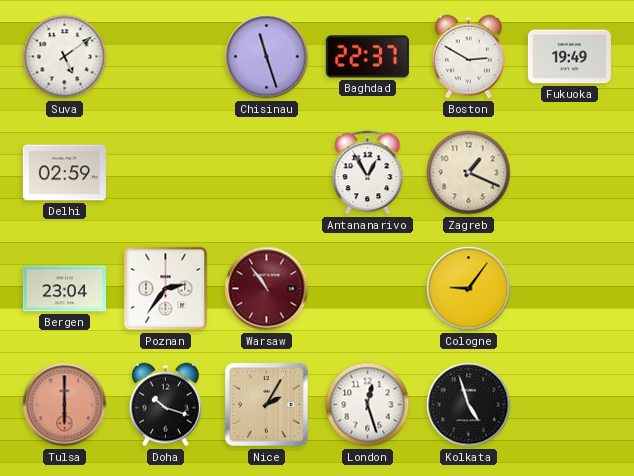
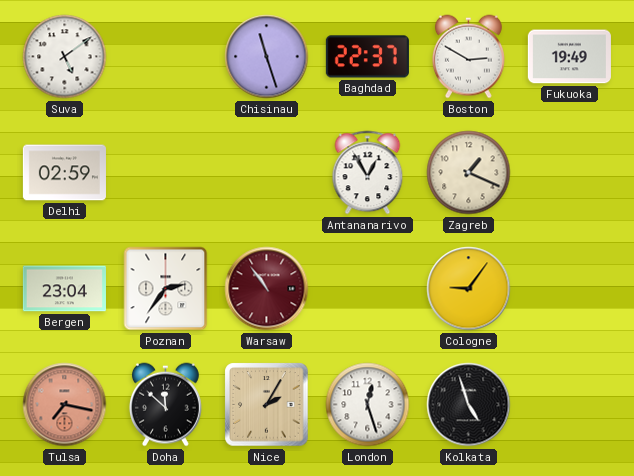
Tulsa: 6:00 -> 7:17 (65, 405)
Doha: 10:18 -> 11:52 (165, 405)
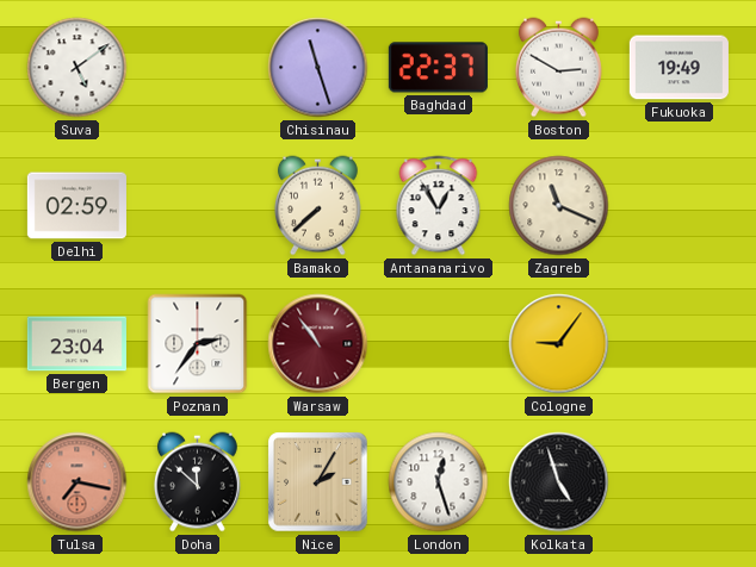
Bamako: none -> 7:38 (317, 206)
Zagreb: 1:19 -> 11:19 (559, 206)
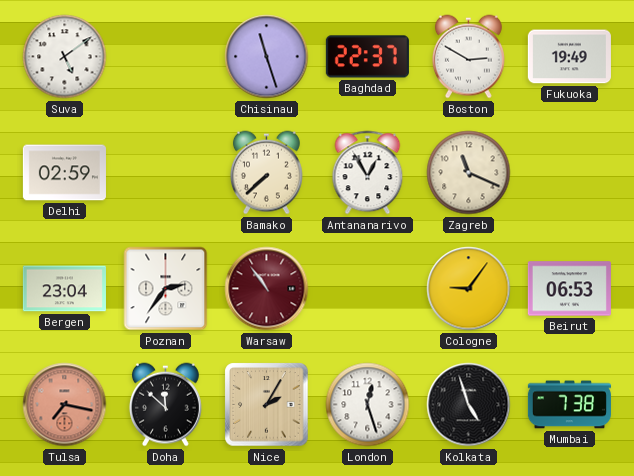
Beirut: none -> 06:53 (569, 289)
Mumbai: none -> 7:38 (569, 405)
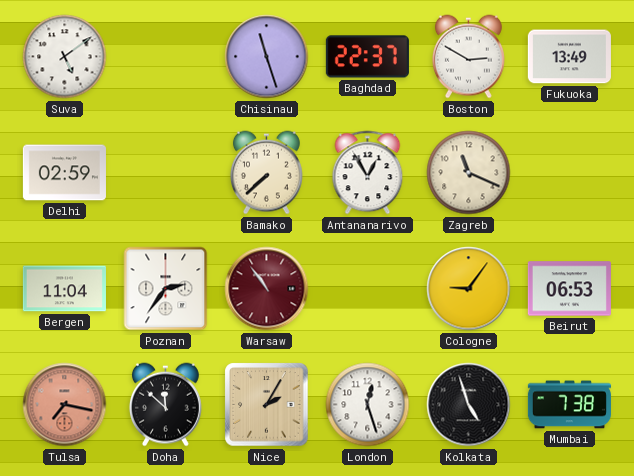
Fukuoka: 19:49 -> 13:49 (569, 57)
Bergen: 23:04 -> 11:04 (64, 289)
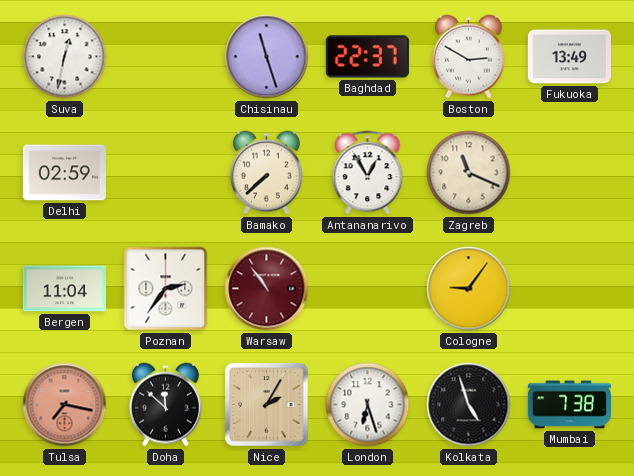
Suva: 5:09 -> 12:32 (65, 57)
Beirut: 06:53 -> none (569, 289)
London: 12:27 -> 6:27 (368, 405)
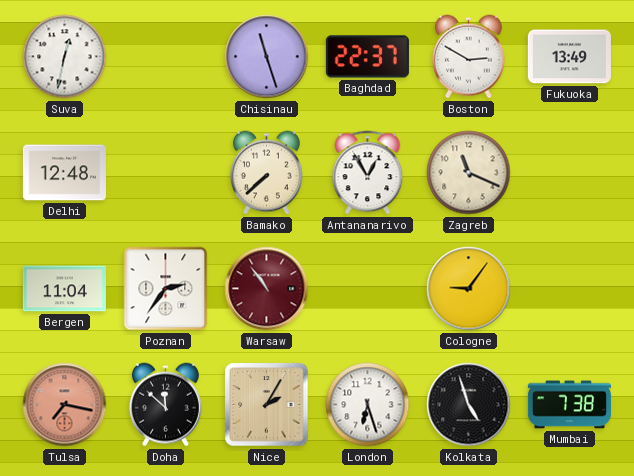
Delhi: 02:59 -> 12:48 (64, 173)
